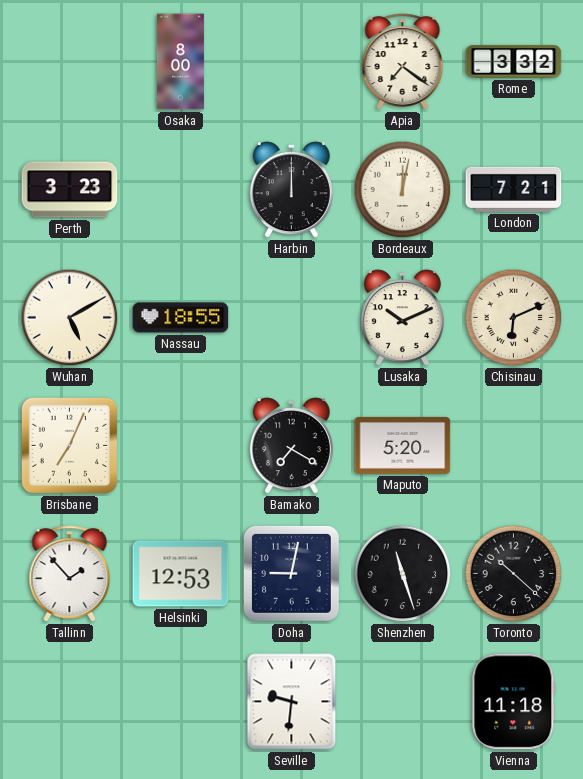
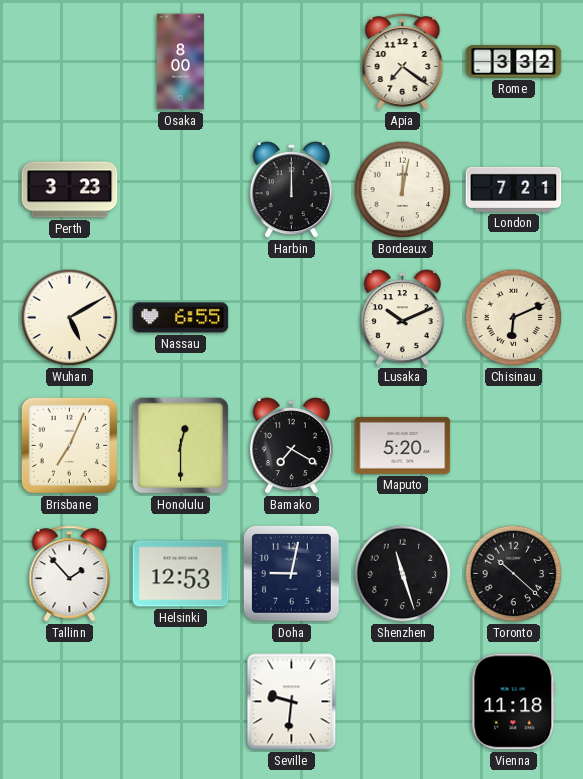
Nassau: 18:55 -> 6:55 (181, 318)
Honolulu: none -> 12:30 (181, 446)
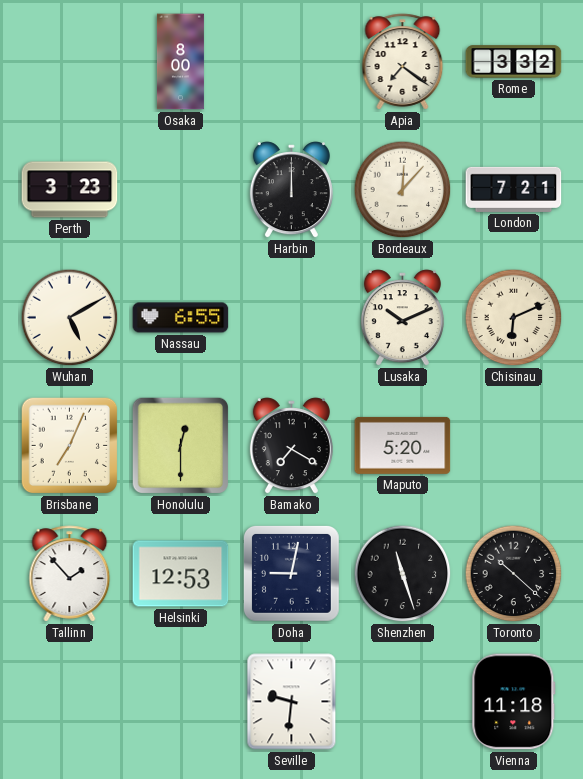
Bordeaux: 12:02 -> 12:07 (403, 190)
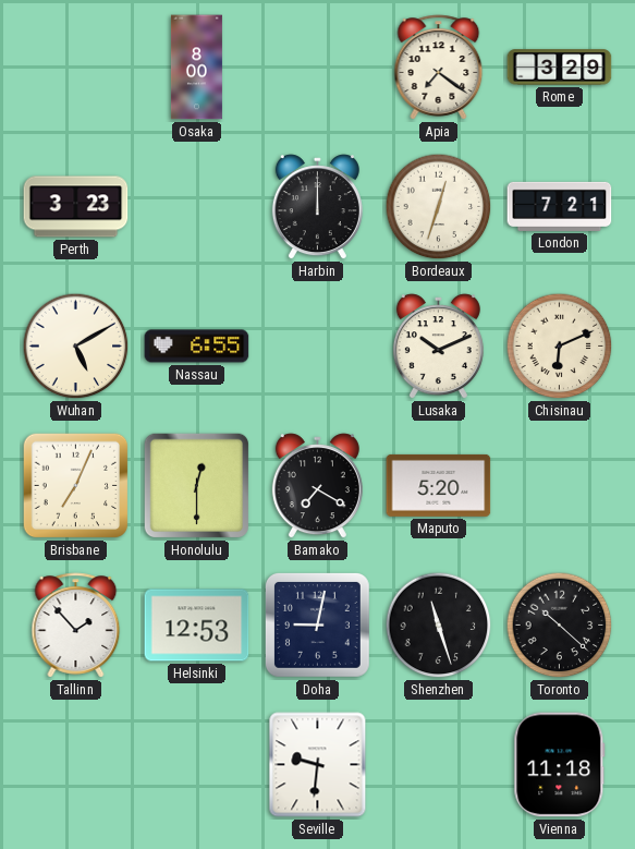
Rome: 3:32 -> 3:29 (560, 68)
Bordeaux: 12:07 -> 12:33 (439, 207)
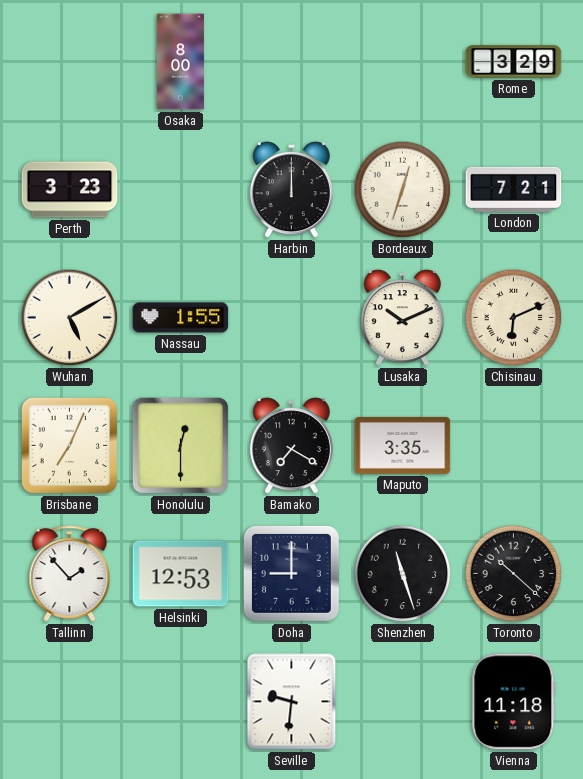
Apia: 7:21 -> none (439, 68)
Nassau: 6:55 -> 1:55 (181, 318)
Maputo: 5:20 -> 3:35 (403, 445)
Doha: 9:02 -> 9:00 (291, 573)
